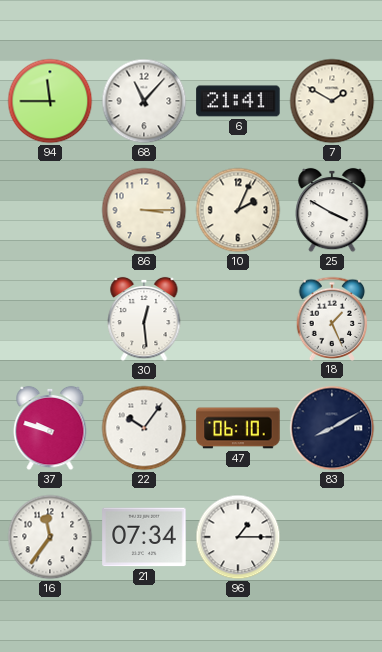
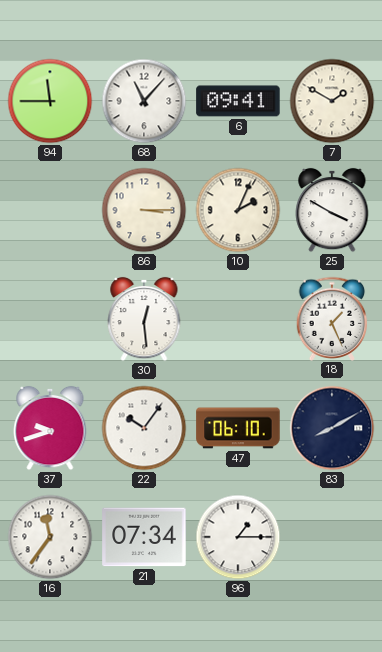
6: 21:41 -> 09:41 (238, 101)
37: 9:48 -> 9:42 (50, 428)
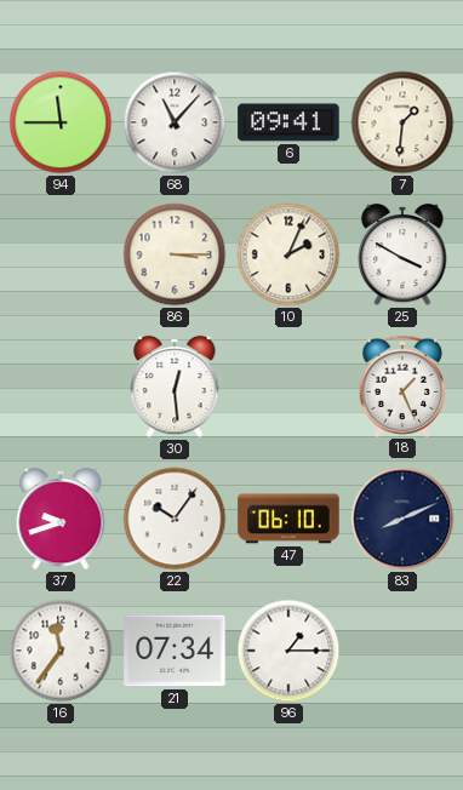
7: 1:50 -> 1:31 (402, 122)
83: 8:10 -> 8:11 (402, 519)
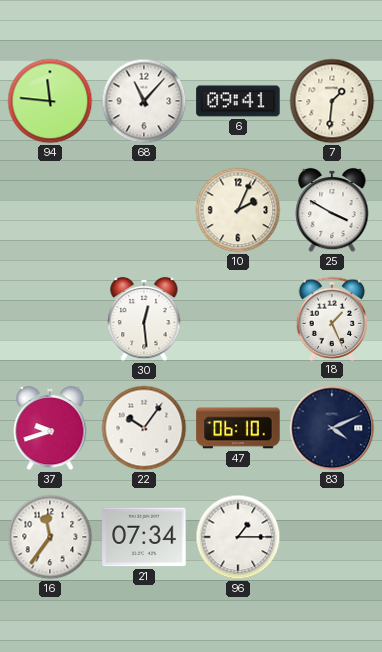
94: 11:45 -> 11:46 (50, 101)
86: 3:15 -> none (175, 254)
83: 8:11 -> 4:11 (332, 428)
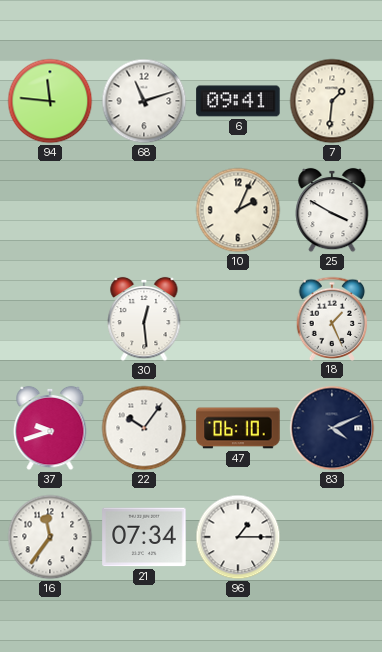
68: 11:07 -> 11:12 (144, 101)
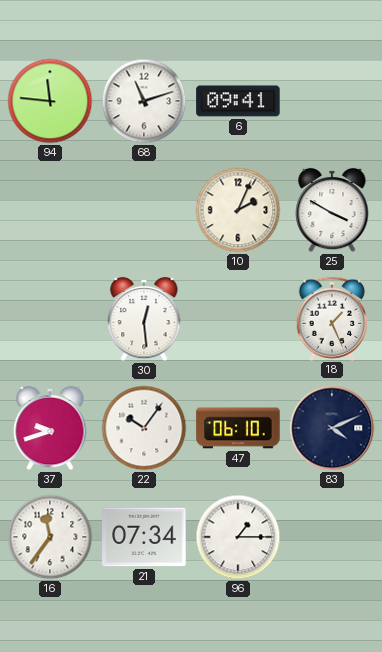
7: 1:31 -> none (332, 101)
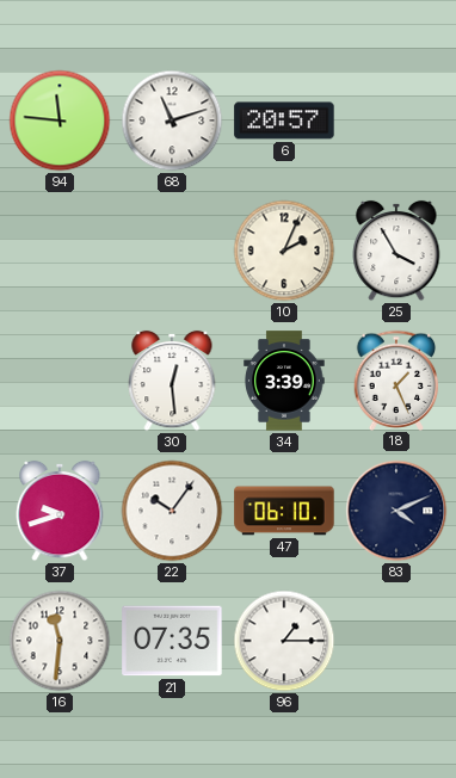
6: 09:41 -> 20:57 (284, 121)
25: 3:50 -> 3:55 (396, 251)
34: none -> 3:39 (284, 381)
16: 11:36 -> 11:31 (60, 641)
21: 07:34 -> 07:35 (172, 641)
